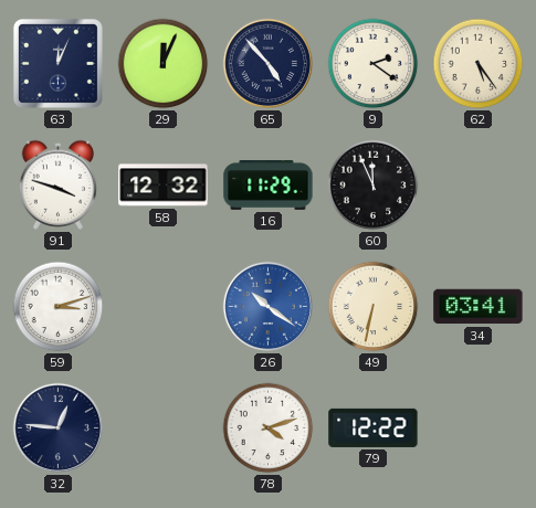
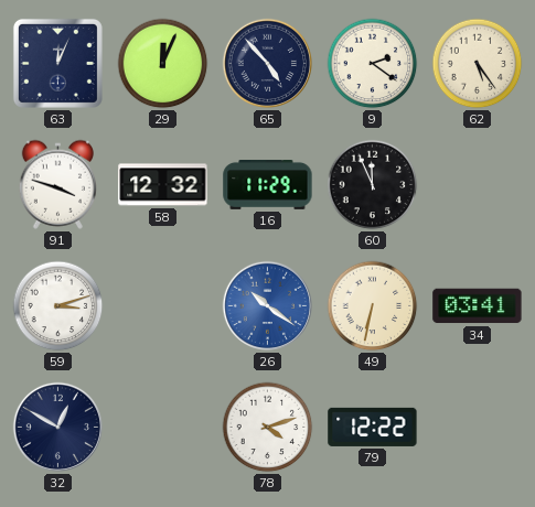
32: 12:46 -> 12:50 (58, 428)
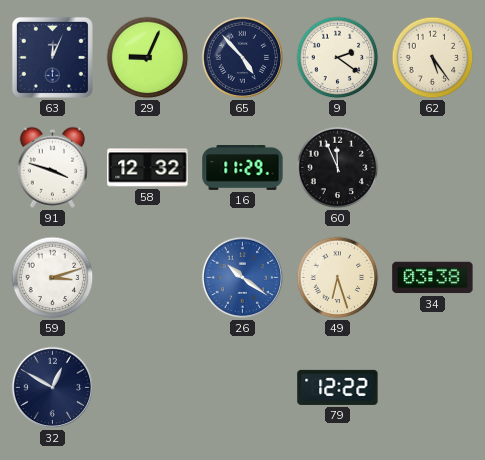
29: 12:04 -> 9:04 (148, 58)
49: 6:32 -> 6:27 (338, 278)
34: 03:41 -> 03:38 (433, 278)
78: 4:12 -> none (268, 428)
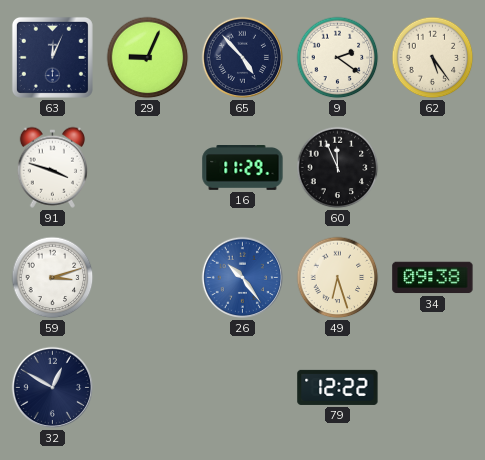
58: 12:32 -> none (148, 168)
26: 10:21 -> 10:24 (243, 278)
34: 03:38 -> 09:38 (433, 278)
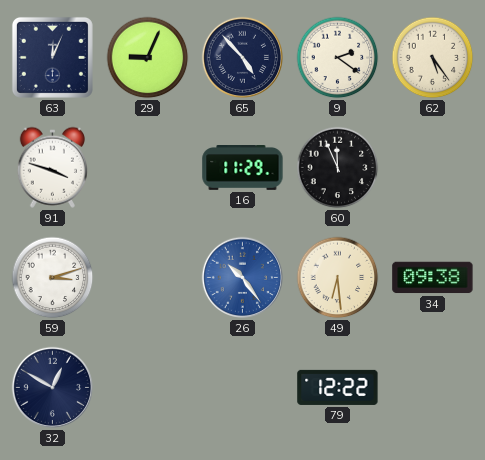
49: 6:27 -> 6:29 (338, 278)
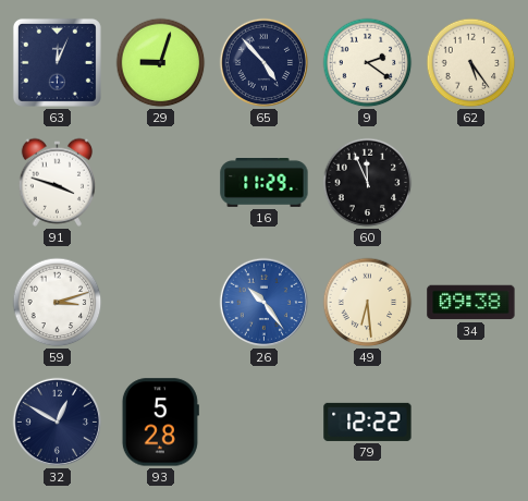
29: 9:04 -> 9:03 (161, 63)
93: none -> 5:28 (160, 423)
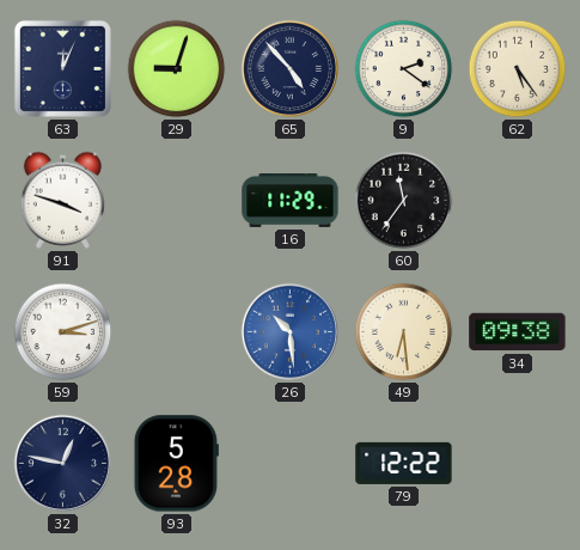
60: 11:56 -> 11:36 (404, 201)
26: 10:24 -> 10:29 (291, 332)
32: 12:50 -> 12:47 (63, 464)
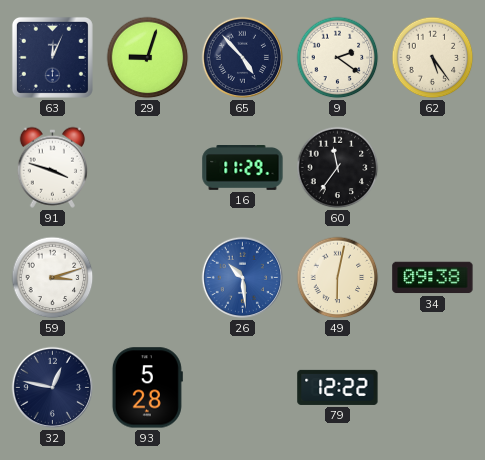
49: 6:29 -> 6:02 (338, 278)
